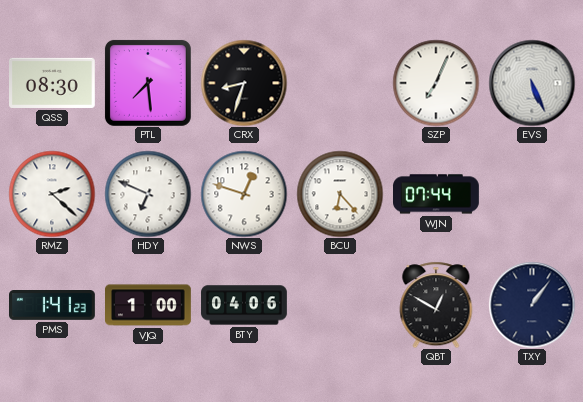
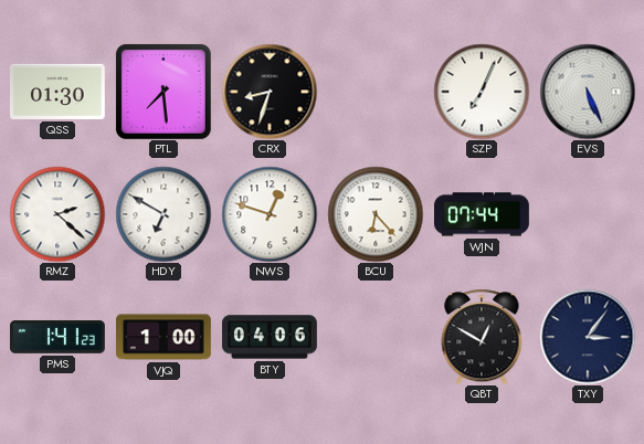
QSS: 08:30 -> 01:30 (59, 92)
HDY: 6:49 -> 6:50 (163, 214)
TXY: 1:06 -> 3:06 (588, 337)
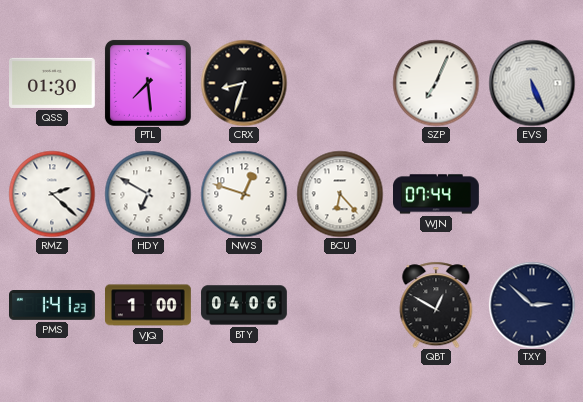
TXY: 3:06 -> 2:52 (532, 305)
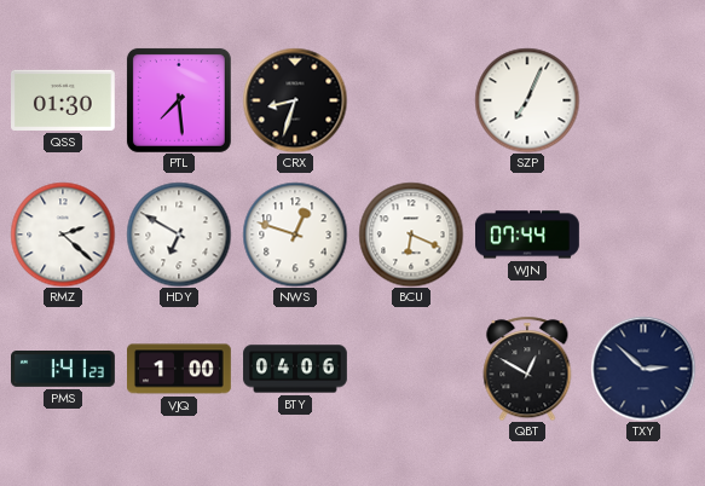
EVS: 5:26 -> none (532, 83)
BCU: 6:23 -> 6:19 (411, 235)
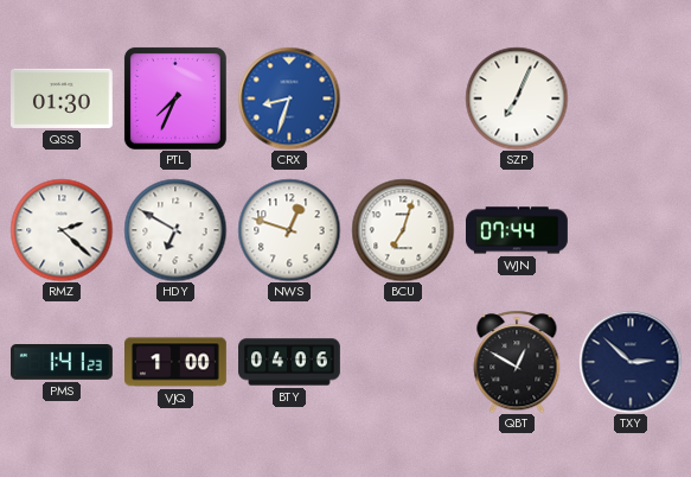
PTL: 7:29 -> 7:34 (175, 98)
CRX dial: black -> blue (289, 98)
BCU: 6:19 -> 7:03 (403, 230)
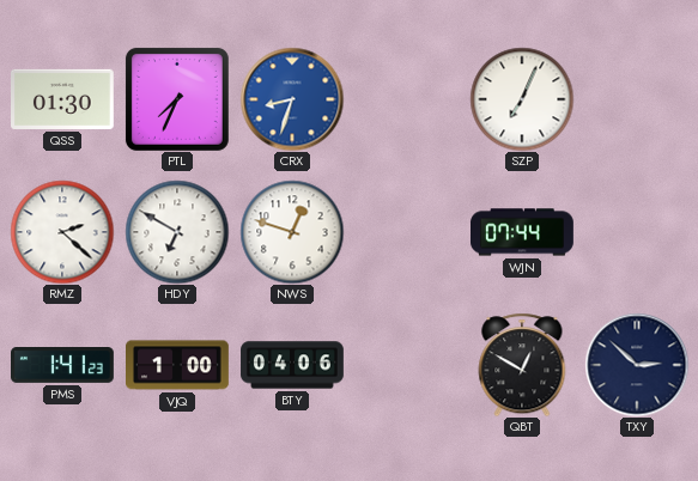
BCU: 7:03 -> none (403, 230)
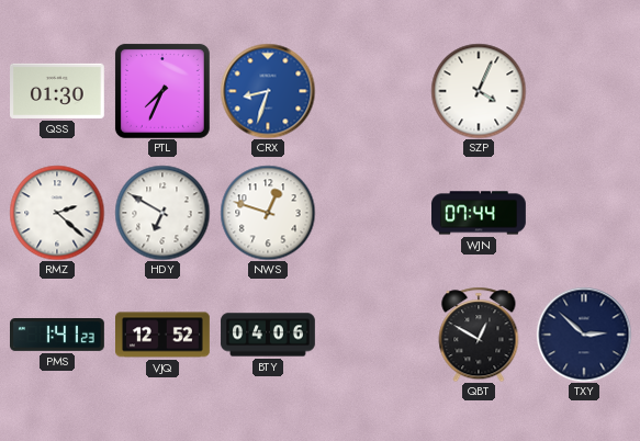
SZP: 7:04 -> 4:04 (479, 91)
VJQ: 1:00 -> 12:52 (164, 335)
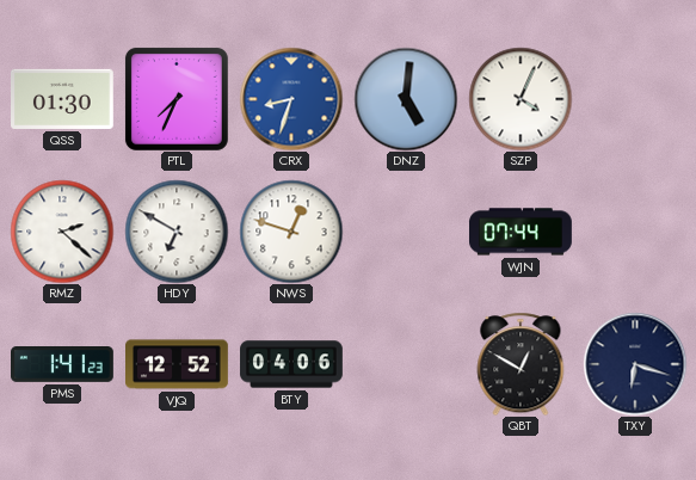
DNZ: none -> 5:01 (406, 99)
TXY: 2:52 -> 6:18 (635, 364)
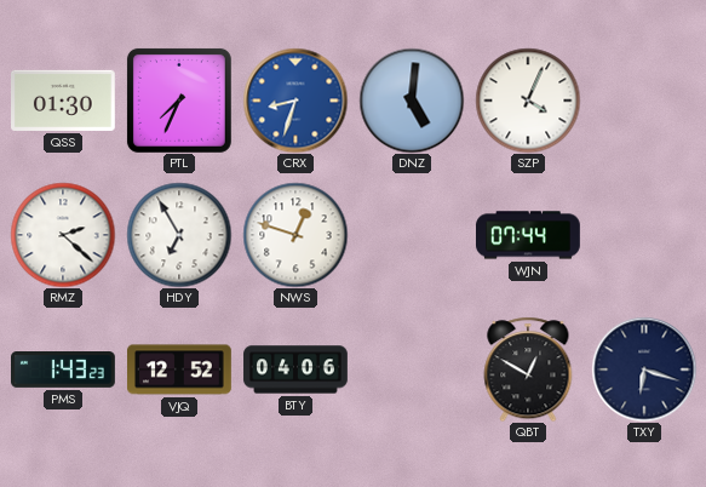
HDY: 6:50 -> 6:55 (179, 235)
PMS: 1:41 -> 1:43 (64, 371)
